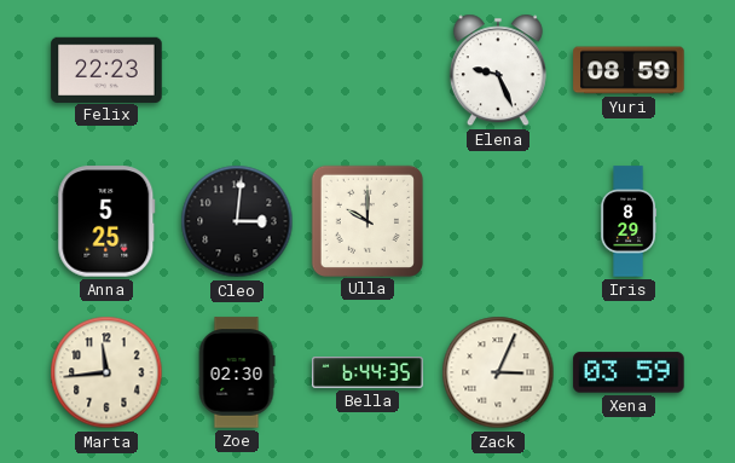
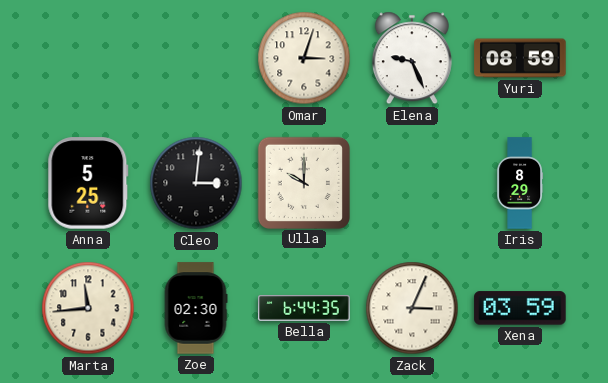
Felix: 22:23 -> none (106, 69)
Omar: none -> 3:03 (304, 58)
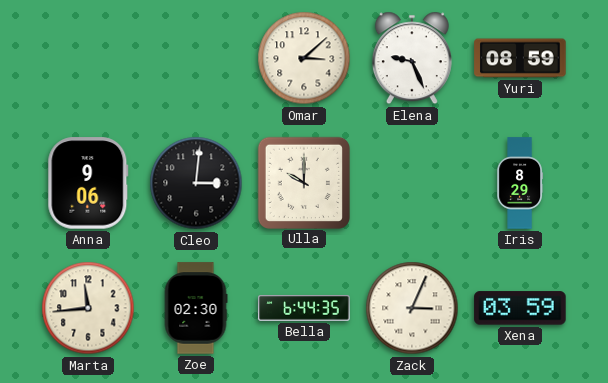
Omar: 3:03 -> 3:08 (304, 58)
Anna: 5:25 -> 9:06 (88, 183)
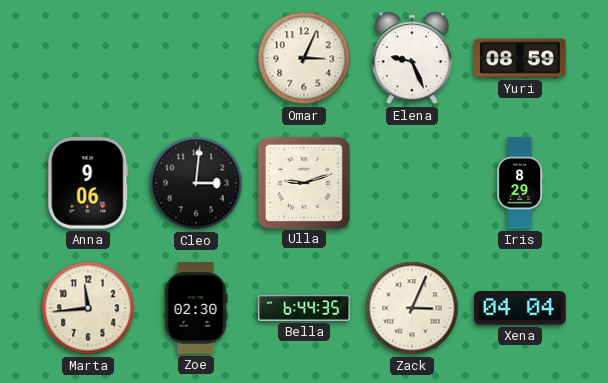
Omar: 3:08 -> 3:04 (304, 58)
Ulla: 10:00 -> 9:12 (303, 182)
Xena: 03:59 -> 04:04 (520, 308)
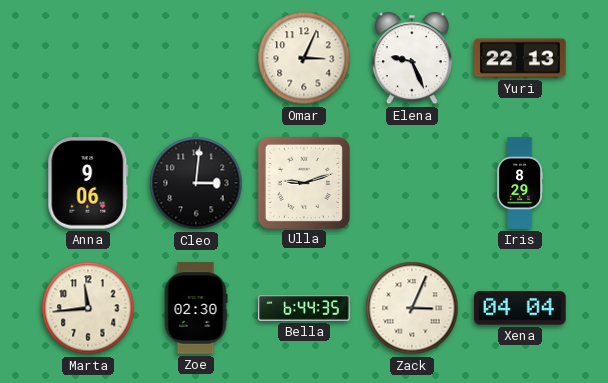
Yuri: 08:59 -> 22:13 (520, 58)
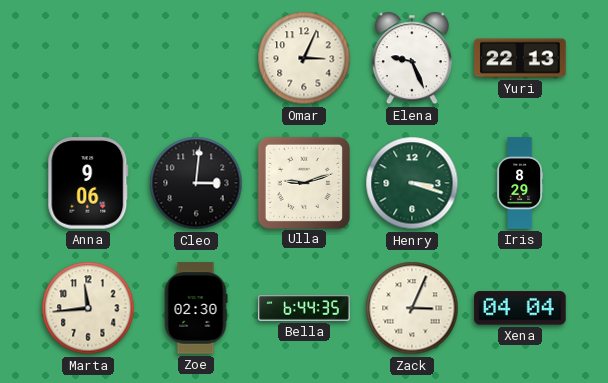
Henry: none -> 3:18 (412, 183)
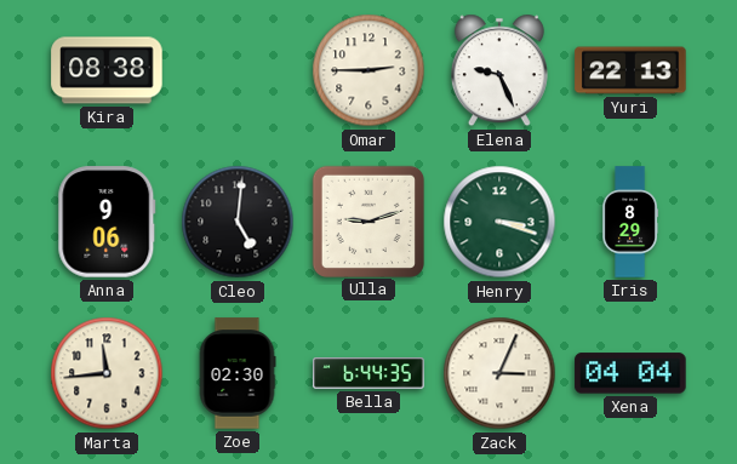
Kira: none -> 08:38 (107, 70)
Omar: 3:04 -> 2:45 (368, 70)
Cleo: 3:01 -> 5:01 (238, 222)
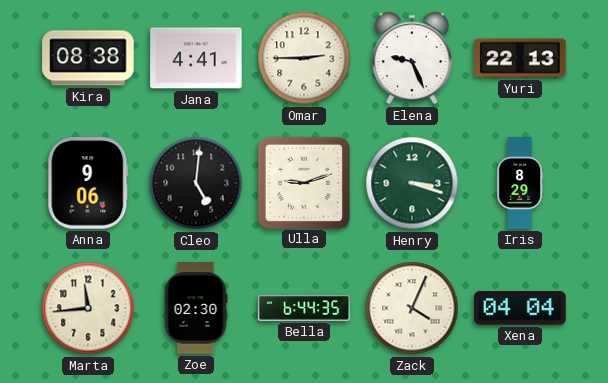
Jana: none -> 4:41 (196, 58)
Zack: 3:04 -> 4:04 (412, 308)
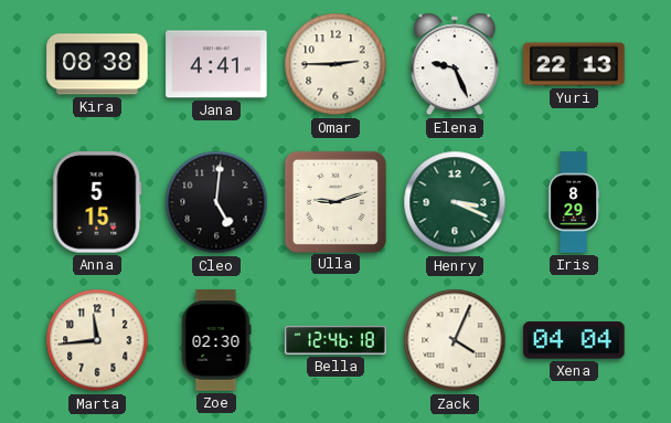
Anna: 9:06 -> 5:15 (97, 202)
Henry: 3:18 -> 3:19 (455, 202)
Bella: 6:44 -> 12:46 (335, 340)
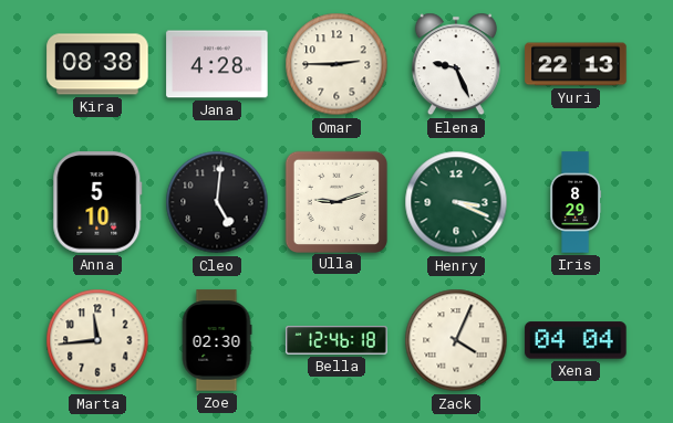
Jana: 4:41 -> 4:28 (217, 64)
Anna: 5:15 -> 5:10 (97, 202)
